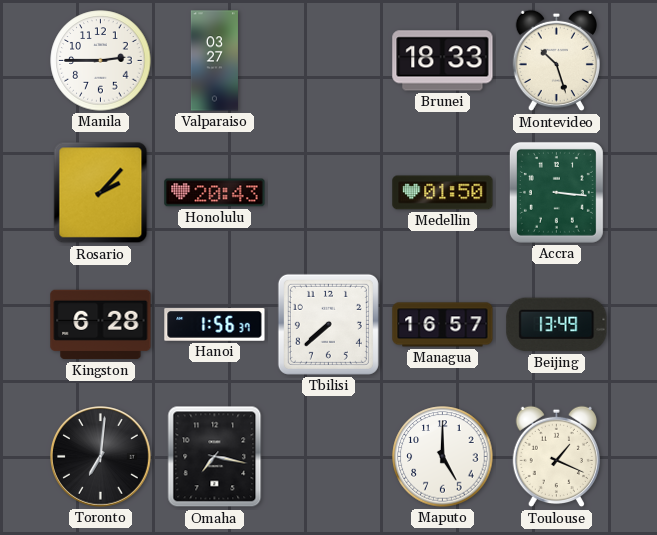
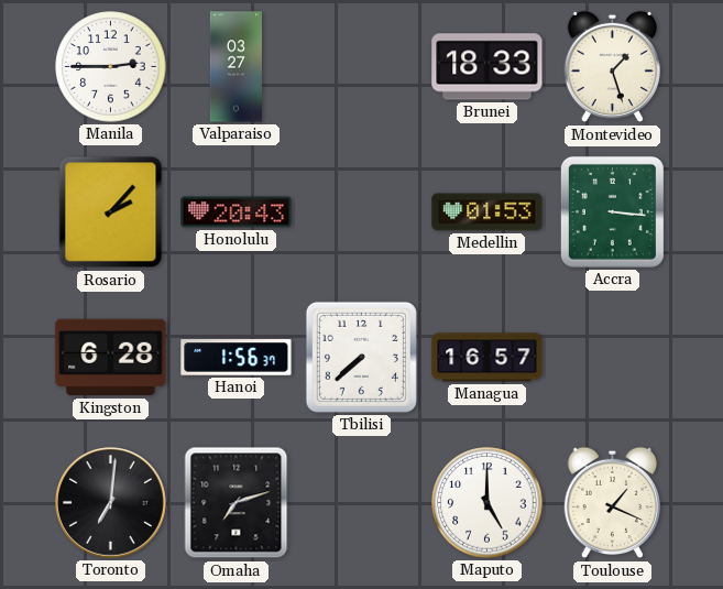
Montevideo: 10:27 -> 1:27 (612, 67)
Medellin: 01:50 -> 01:53 (488, 212)
Beijing: 13:49 -> none (557, 325)
Omaha: 7:17 -> 7:12 (237, 503)
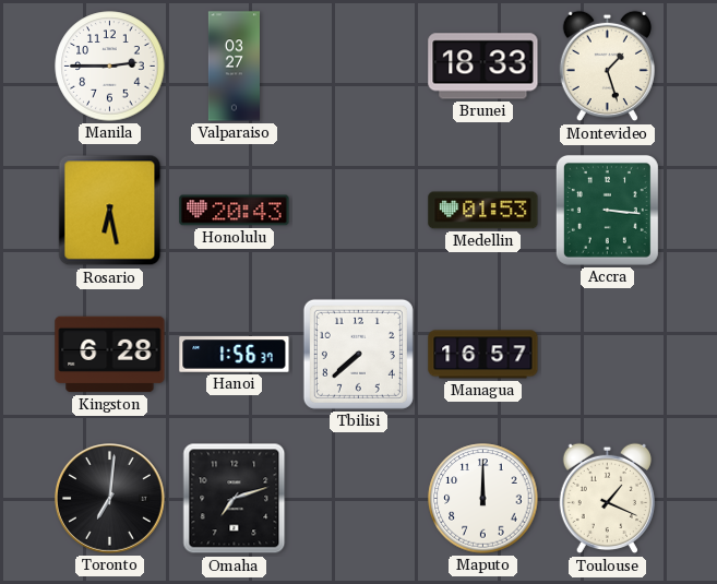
Rosario: 2:07 -> 6:28 (110, 211)
Maputo: 5:00 -> 12:00 (483, 499)
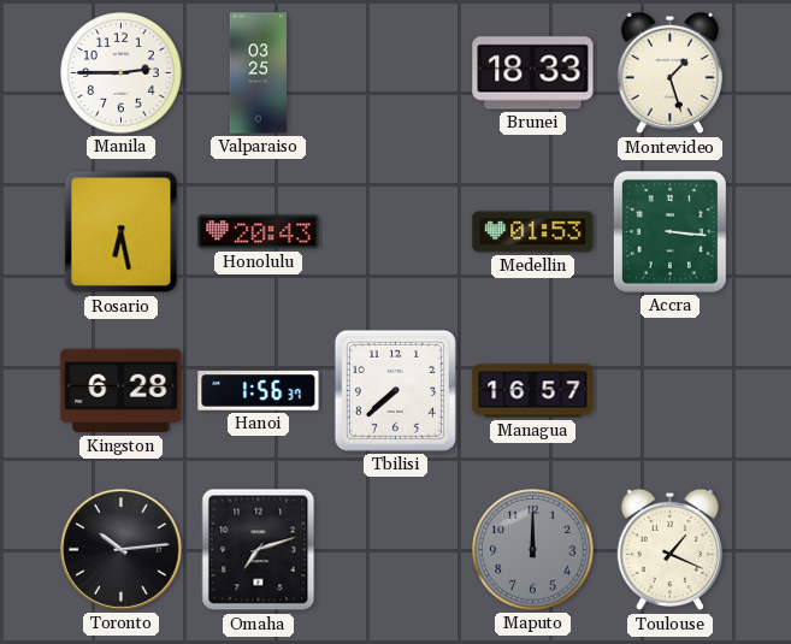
Valparaiso: 03:27 -> 03:25 (258, 73)
Toronto: 7:01 -> 10:14 (122, 550)
Maputo dial: white -> grey (533, 550)
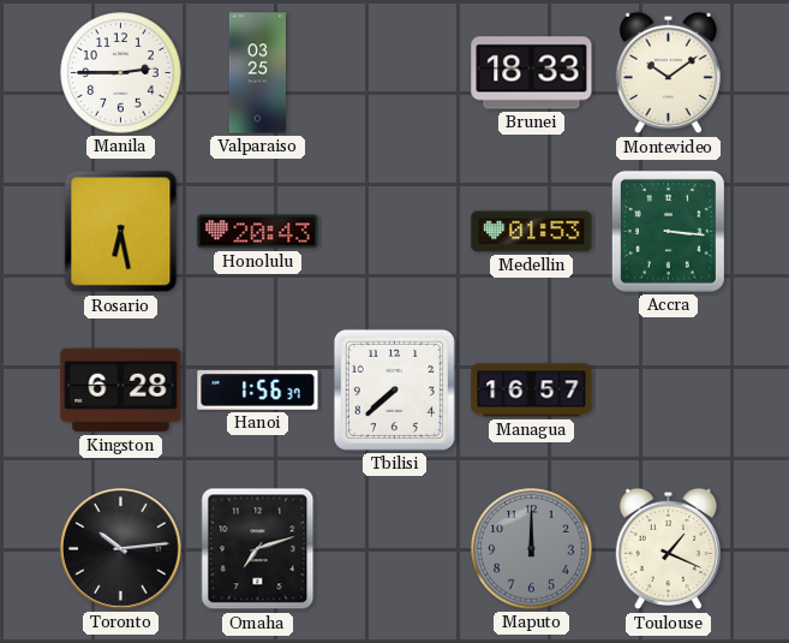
Montevideo: 1:27 -> 10:09 (668, 73)
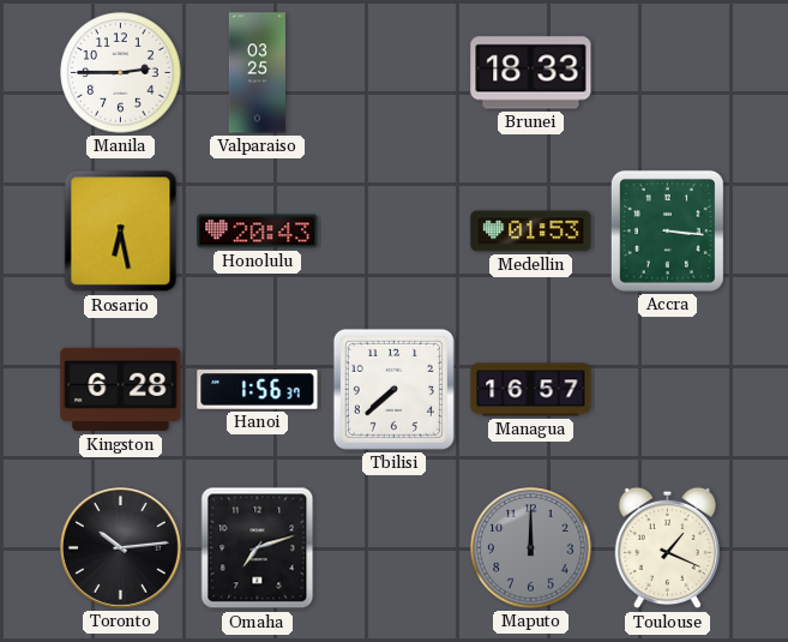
Montevideo: 10:09 -> none (668, 73)
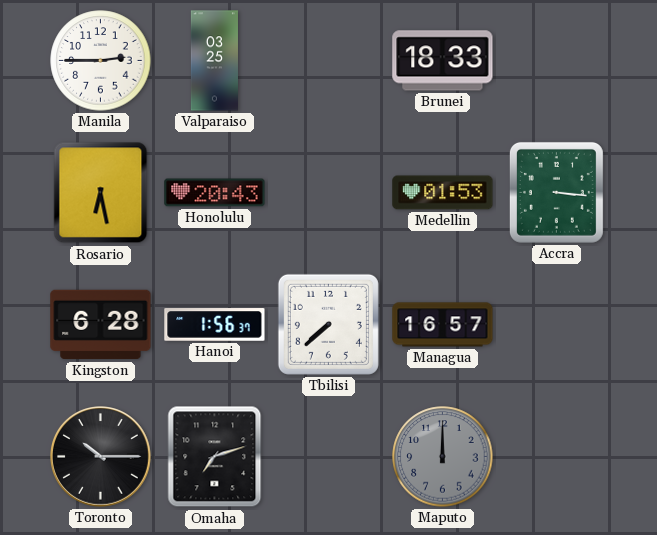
Toronto: 10:14 -> 10:15 (101, 457)
Toulouse: 1:19 -> none (667, 548)
